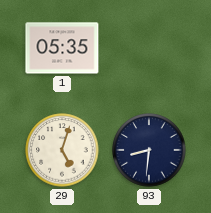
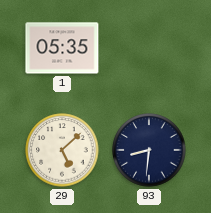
29: 5:03 -> 5:08 (62, 150)
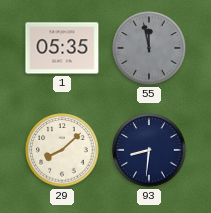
55: none -> 11:58 (149, 48)
29: 5:08 -> 8:08 (62, 150)
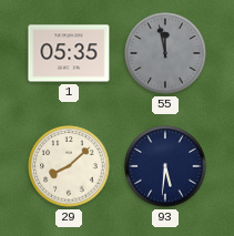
93: 8:31 -> 5:31 (165, 166)
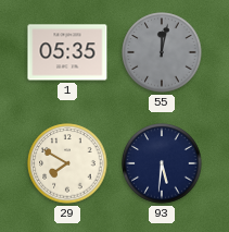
55: 11:58 -> 12:02 (162, 52)
29: 8:08 -> 7:50 (67, 163)
